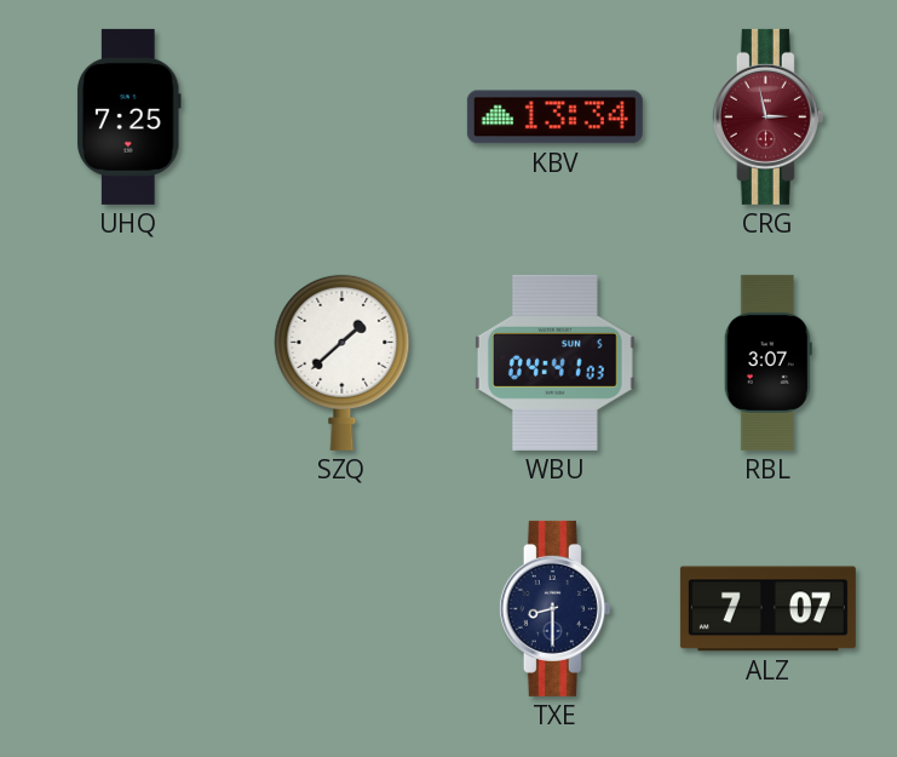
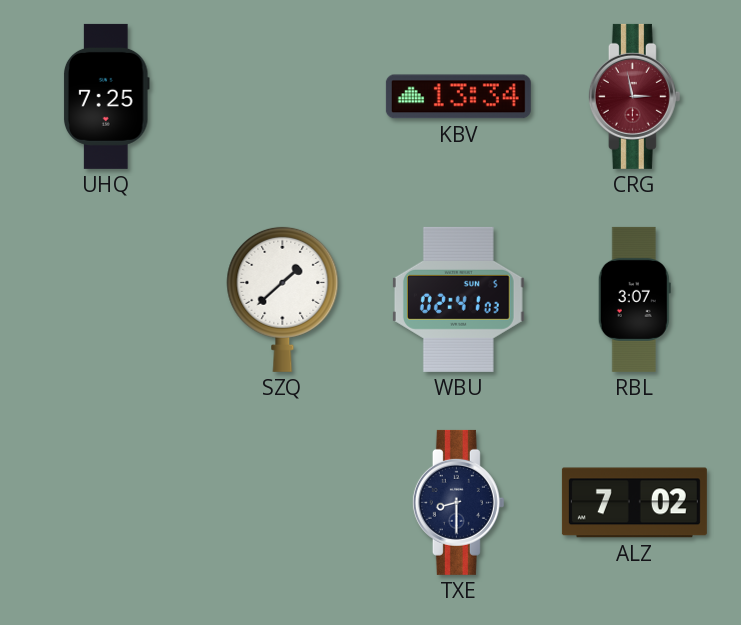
WBU: 04:41 -> 02:41 (458, 299)
ALZ: 7:07 -> 7:02 (634, 503)
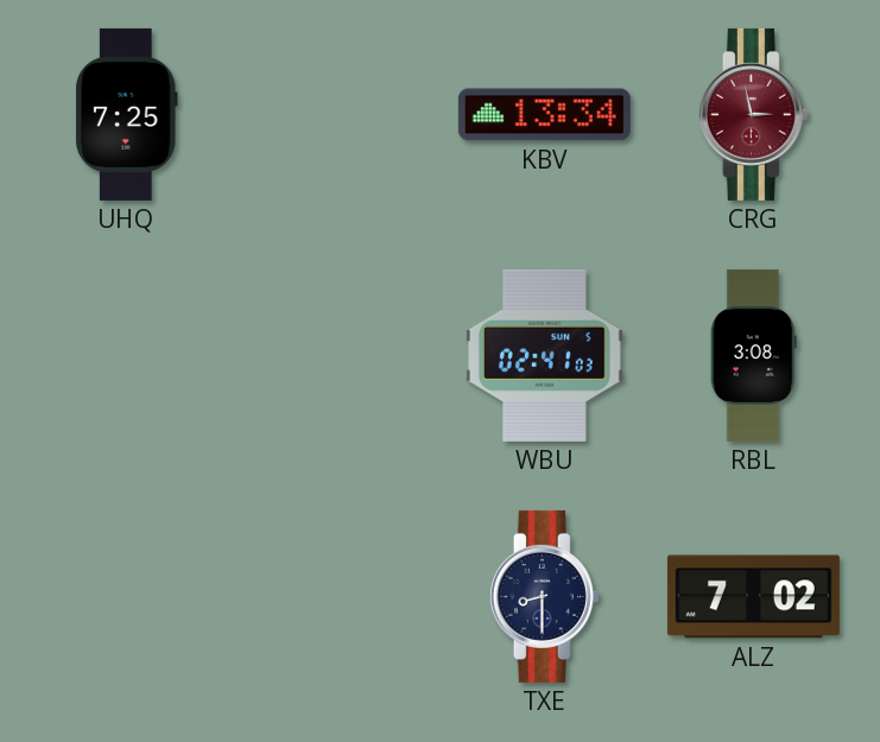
SZQ: 1:38 -> none (283, 299)
RBL: 3:07 -> 3:08 (753, 355)
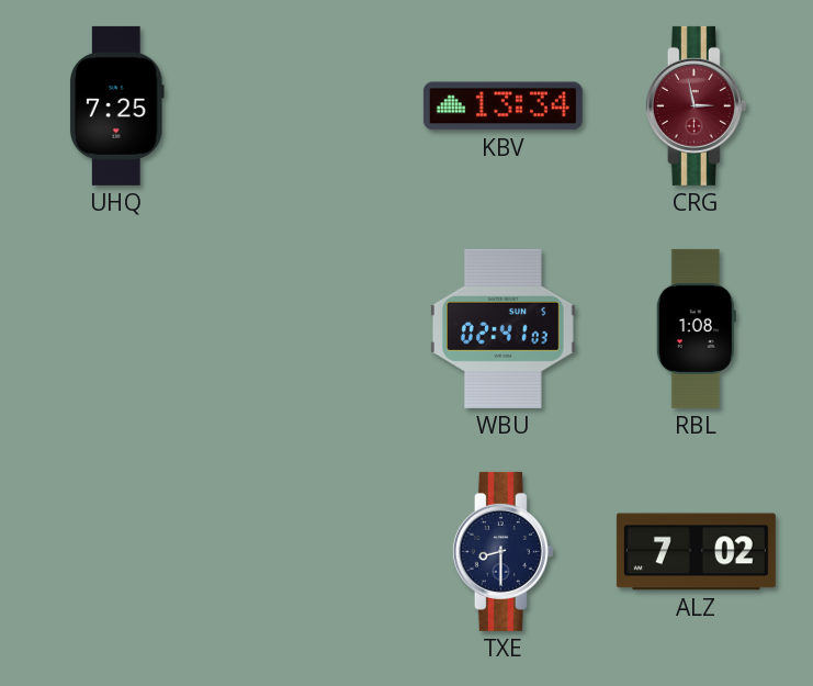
RBL: 3:08 -> 1:08 (696, 328)
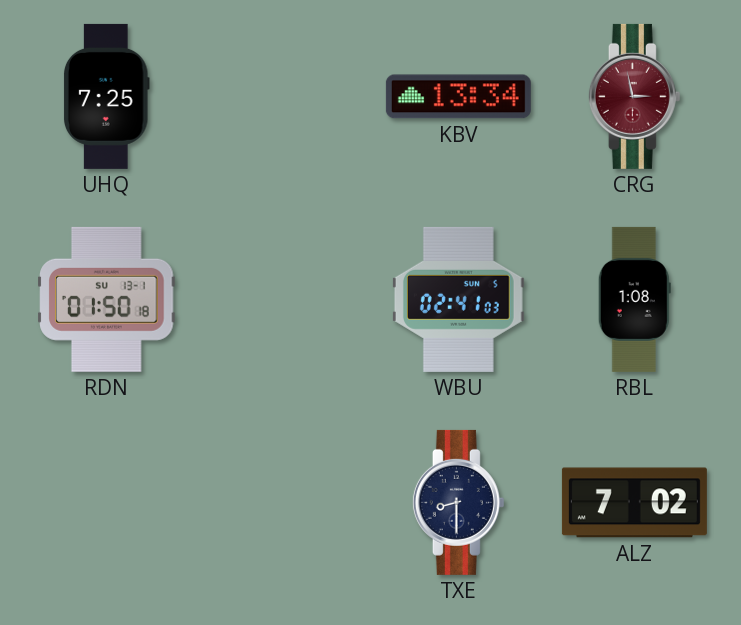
RDN: none -> 01:50 (107, 299)
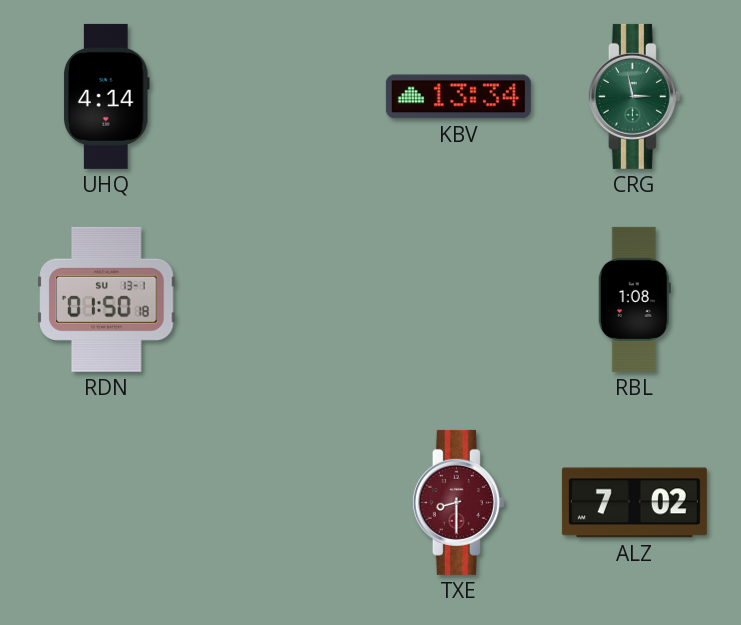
UHQ: 7:25 -> 4:14 (106, 96)
CRG dial: burgundy -> green (634, 96)
WBU: 02:41 -> none (458, 299)
TXE dial: navy -> burgundy (458, 502)
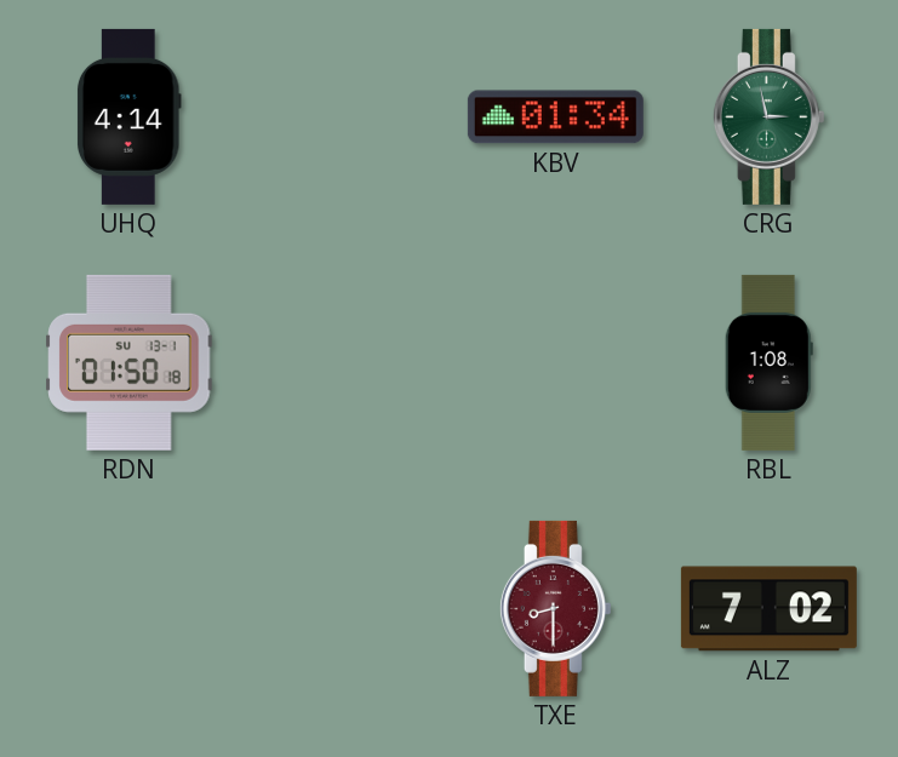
KBV: 13:34 -> 01:34 (555, 117)
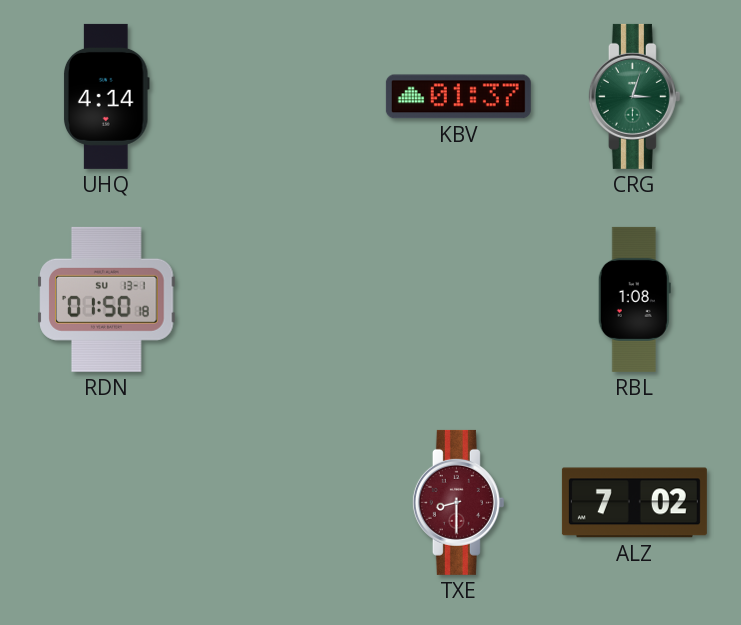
KBV: 01:34 -> 01:37 (458, 97)
CRG: 2:58 -> 3:03 (634, 96)
